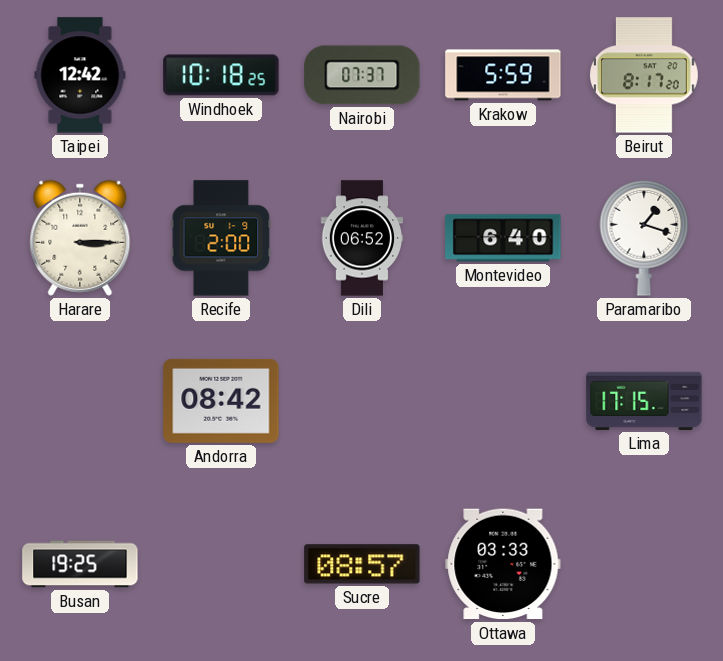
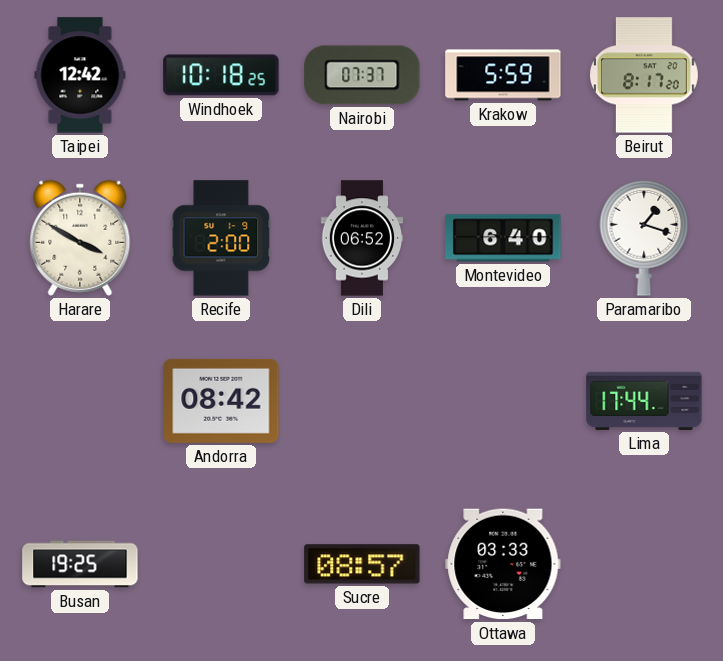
Harare: 3:15 -> 3:50 (80, 238)
Lima: 17:15 -> 17:44 (644, 401)
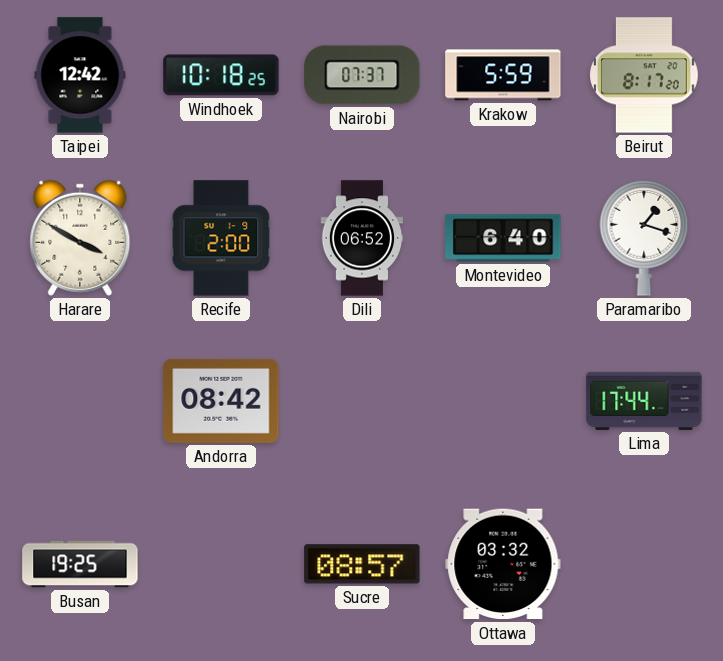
Ottawa: 03:33 -> 03:32 (503, 564)
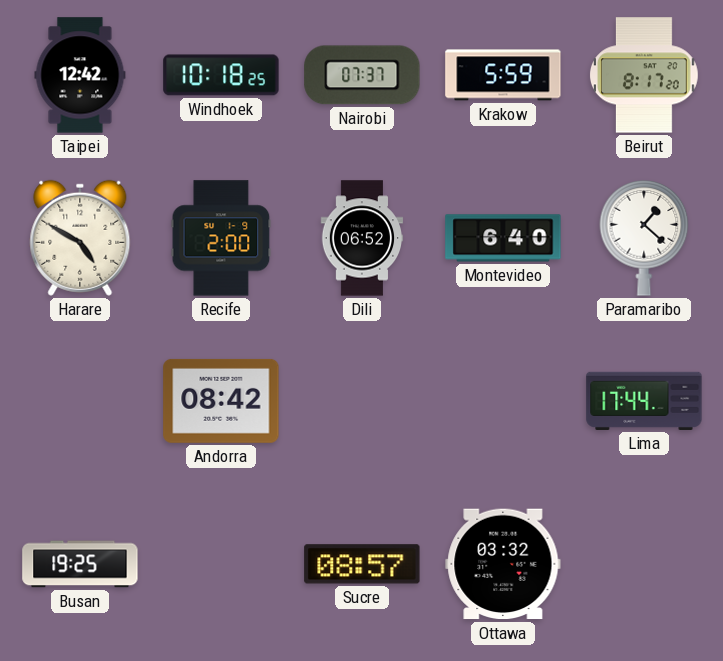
Harare: 3:50 -> 4:50 (80, 238)
Paramaribo: 1:18 -> 1:22 (644, 238)
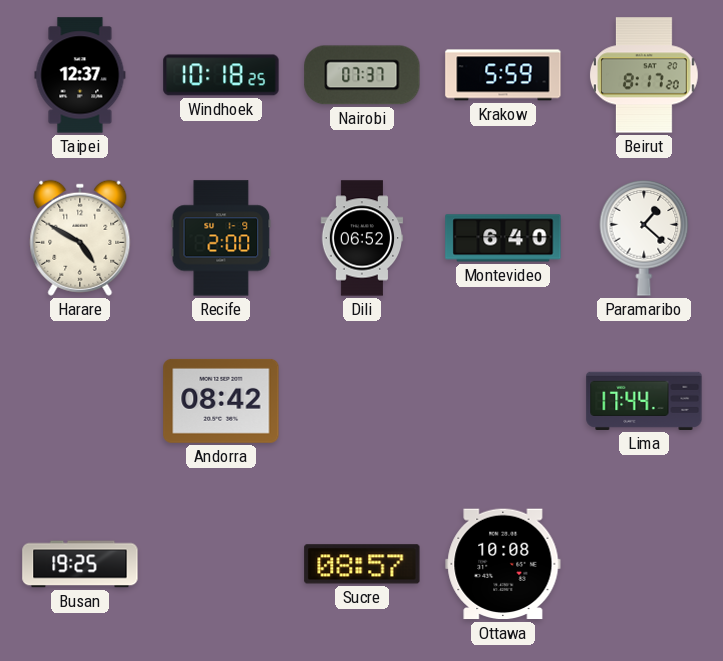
Taipei: 12:42 -> 12:37 (80, 75)
Ottawa: 03:32 -> 10:08 (503, 564)
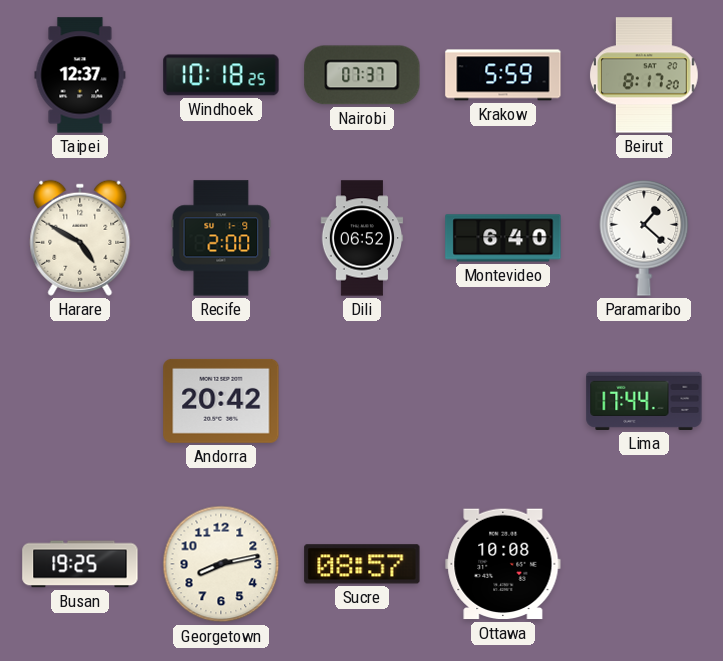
Andorra: 08:42 -> 20:42 (221, 401)
Georgetown: none -> 8:13 (221, 564)
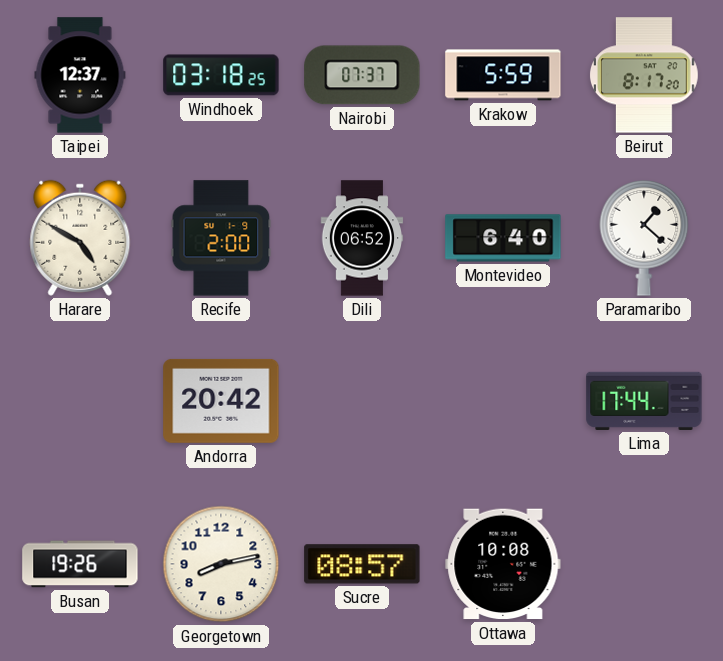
Windhoek: 10:18 -> 03:18 (221, 75)
Busan: 19:25 -> 19:26 (80, 564)
